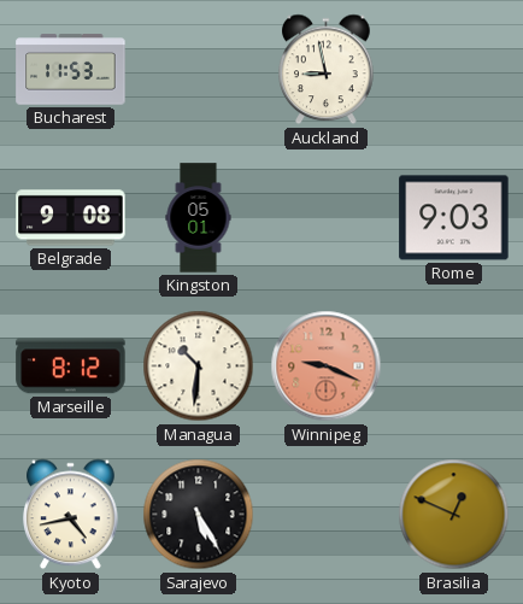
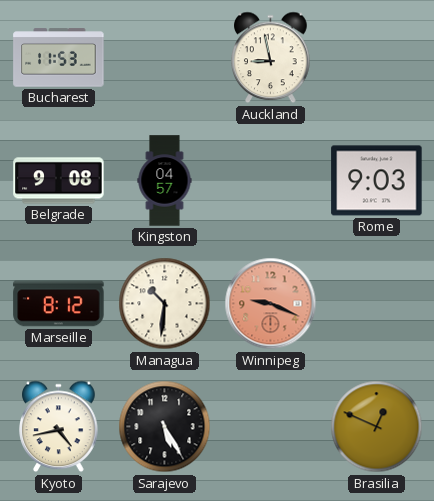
Kingston: 05:01 -> 04:57 (165, 181)
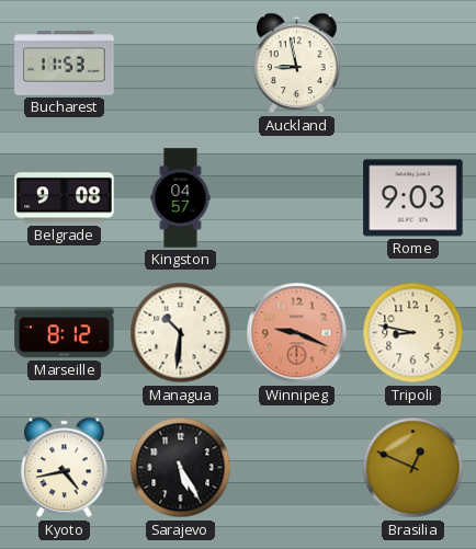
Tripoli: none -> 8:47 (413, 333)
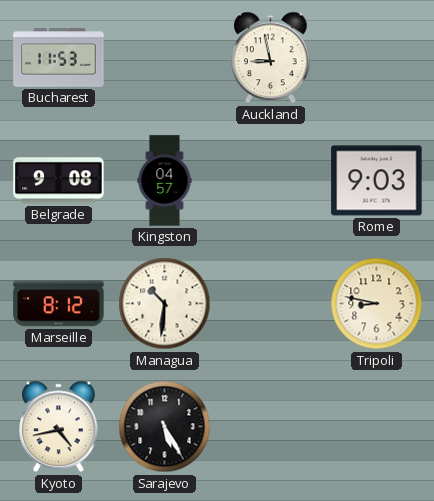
Winnipeg: 9:19 -> none (297, 333)
Brasilia: 12:49 -> none (413, 468)
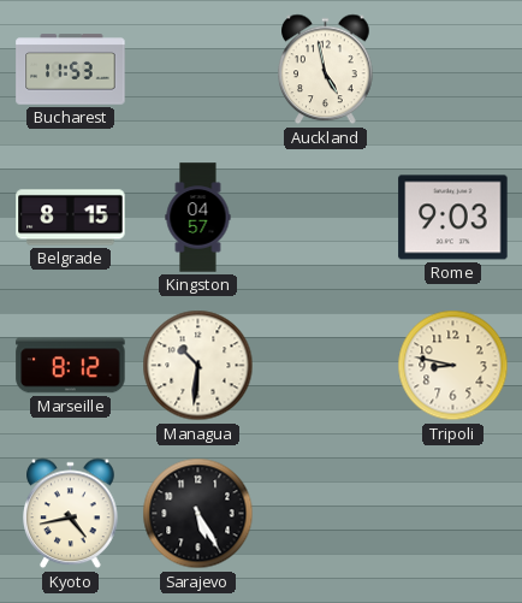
Auckland: 8:58 -> 4:58 (326, 70)
Belgrade: 9:08 -> 8:15 (71, 218)
